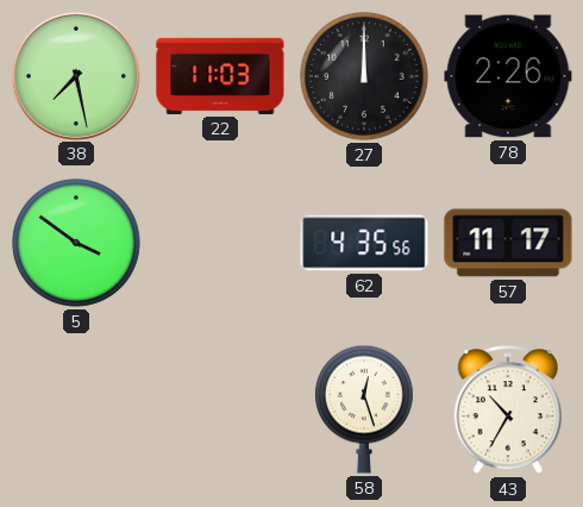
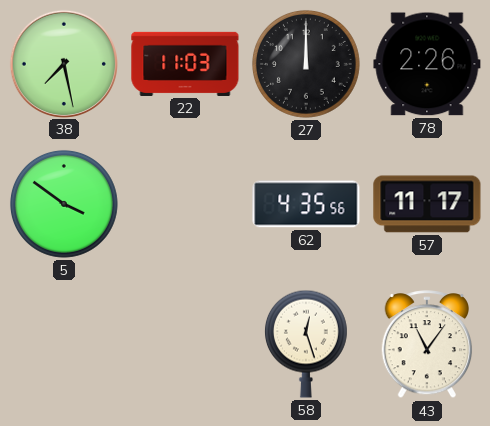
43: 10:35 -> 11:06 (427, 345)
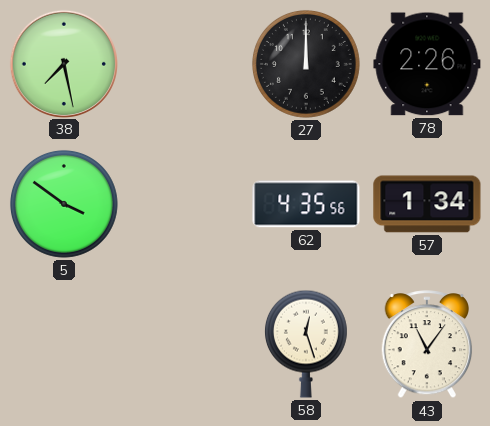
22: 11:03 -> none (185, 64)
57: 11:17 -> 1:34 (427, 204)
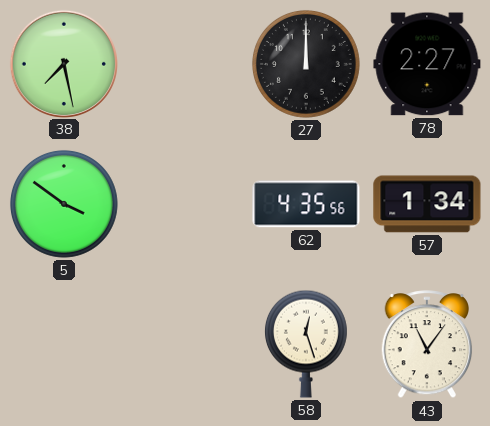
78: 2:26 -> 2:27 (427, 64)
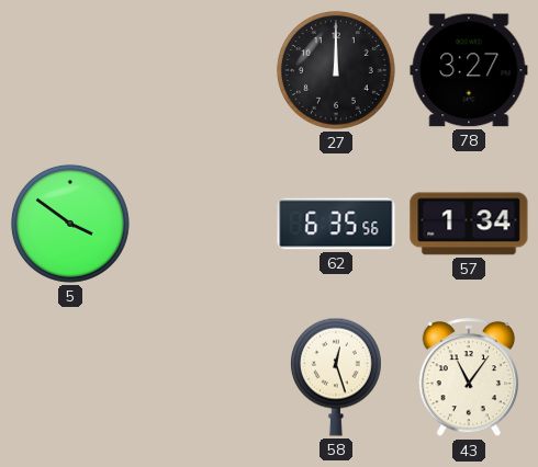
38: 7:28 -> none (63, 63)
78: 2:27 -> 3:27 (469, 70)
62: 4:35 -> 6:35 (336, 224)
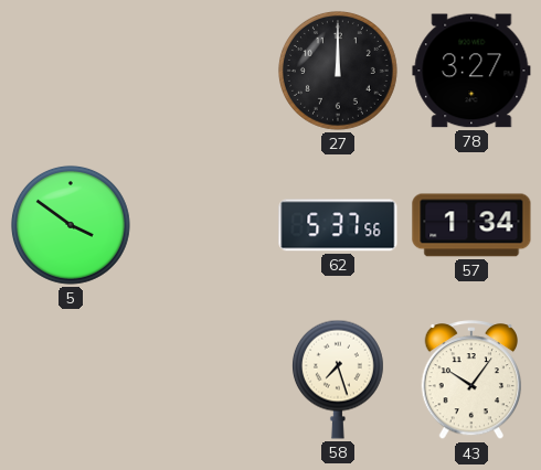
62: 6:35 -> 5:37 (338, 225)
58: 12:27 -> 7:27 (338, 380)
43: 11:06 -> 10:06 (471, 381)
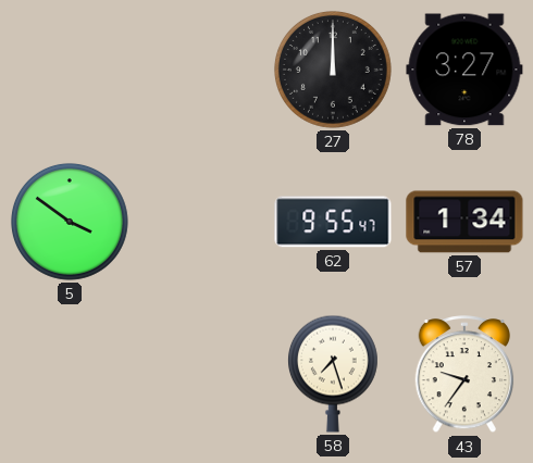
62: 5:37 -> 9:55 (333, 222)
43: 10:06 -> 9:36 (464, 375)
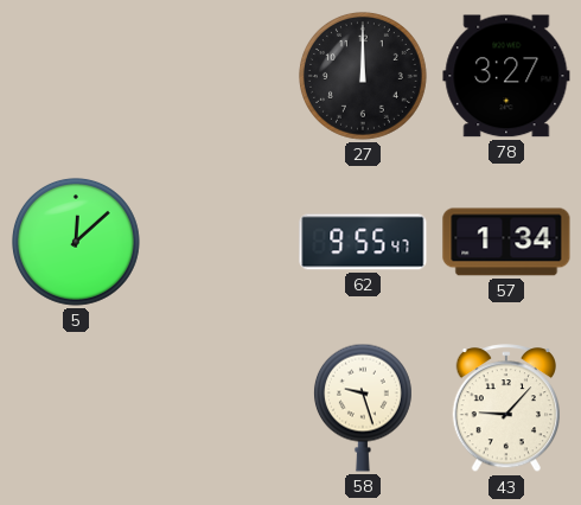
5: 3:51 -> 12:08 (76, 242)
58: 7:27 -> 9:27 (363, 408)
43: 9:36 -> 9:07 (506, 409)
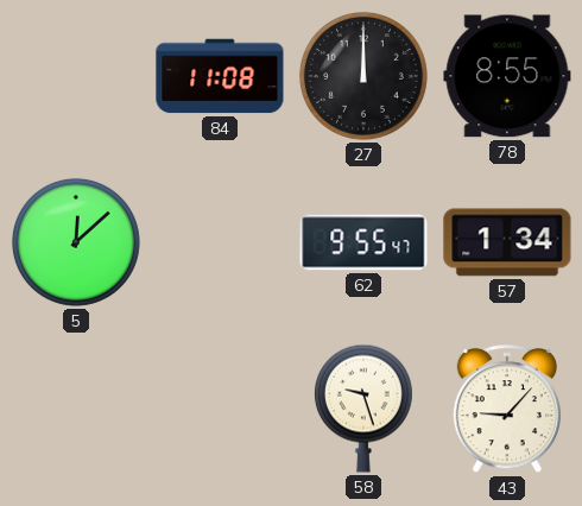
84: none -> 11:08 (220, 76)
78: 3:27 -> 8:55 (507, 76)
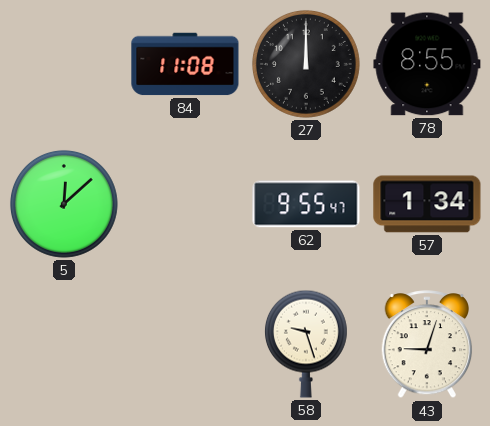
43: 9:07 -> 9:03 (427, 345)
